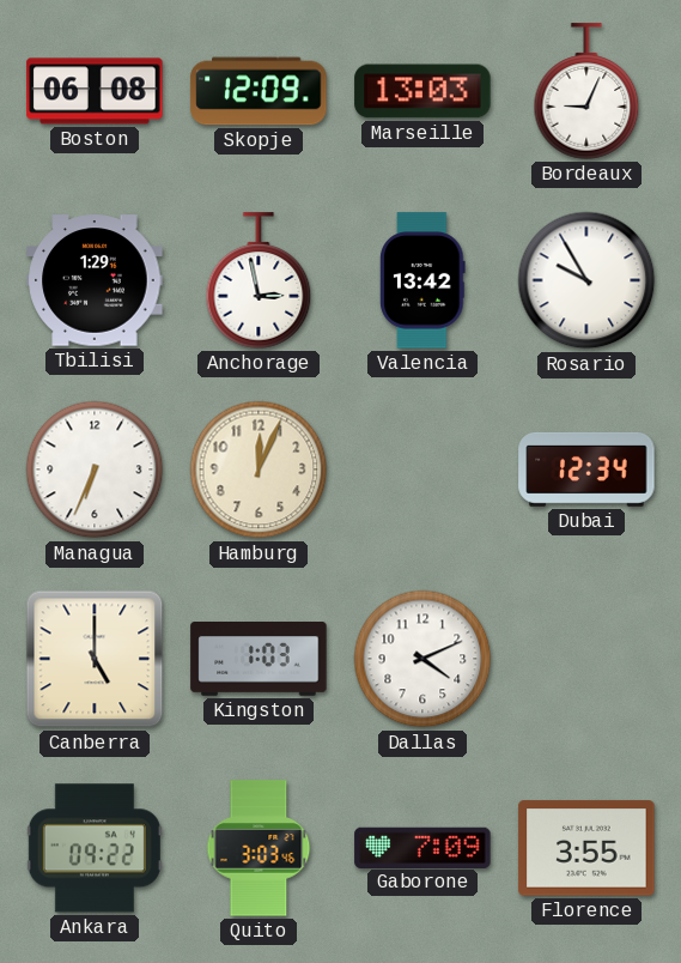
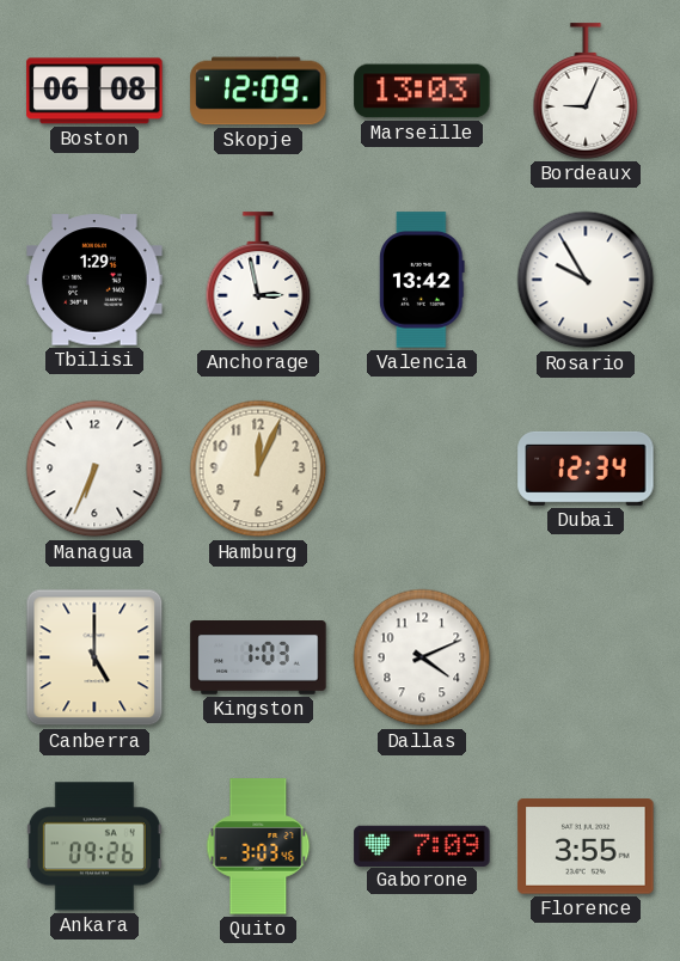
Ankara: 09:22 -> 09:26 (94, 846)
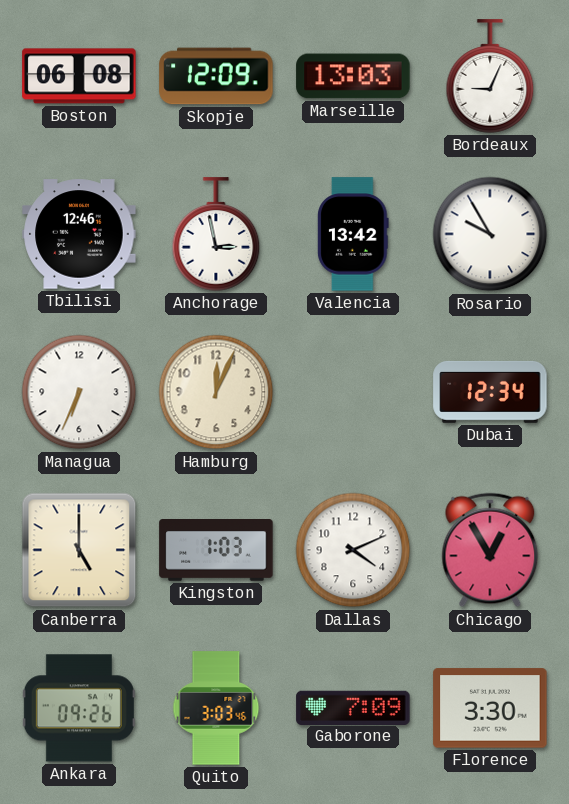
Tbilisi: 1:29 -> 12:46 (79, 234)
Chicago: none -> 12:55 (490, 550)
Florence: 3:55 -> 3:30 (490, 708)
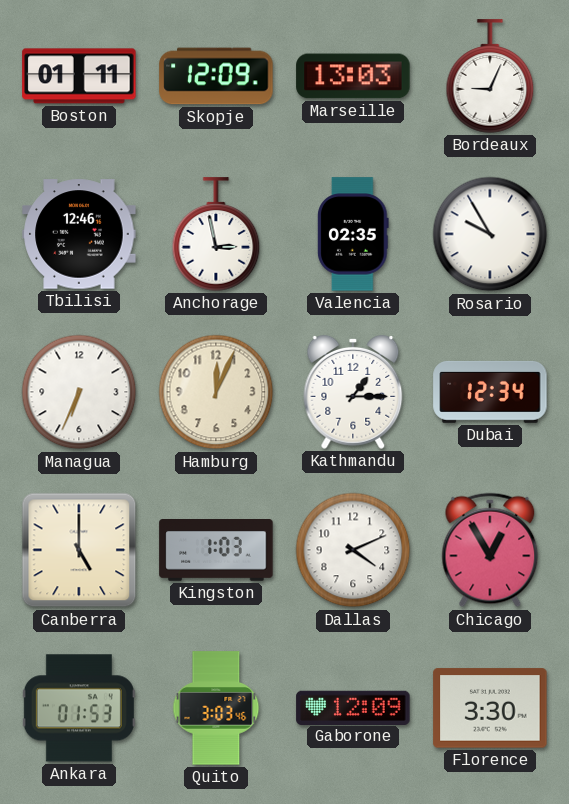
Boston: 06:08 -> 01:11 (79, 76)
Valencia: 13:42 -> 02:35 (353, 234)
Kathmandu: none -> 1:15 (353, 392)
Ankara: 09:26 -> 01:53 (79, 708)
Gaborone: 7:09 -> 12:09 (353, 707)
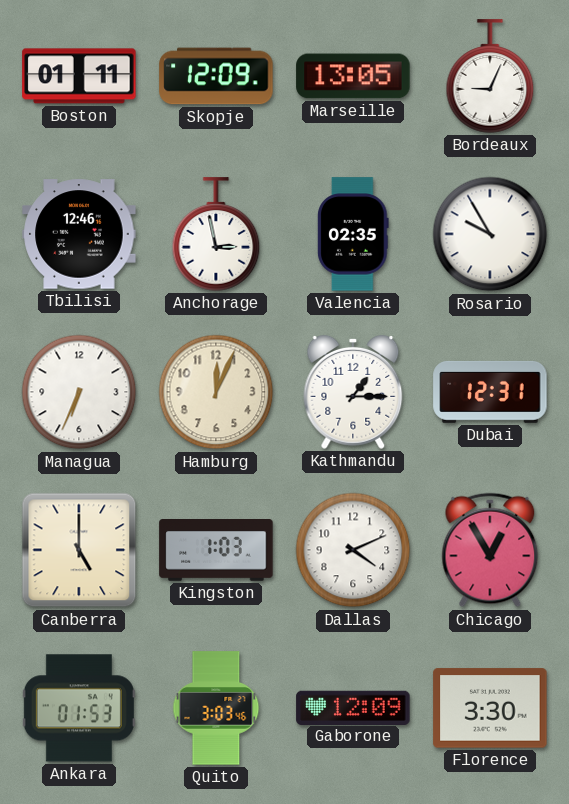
Marseille: 13:03 -> 13:05 (353, 76)
Dubai: 12:34 -> 12:31 (490, 392)
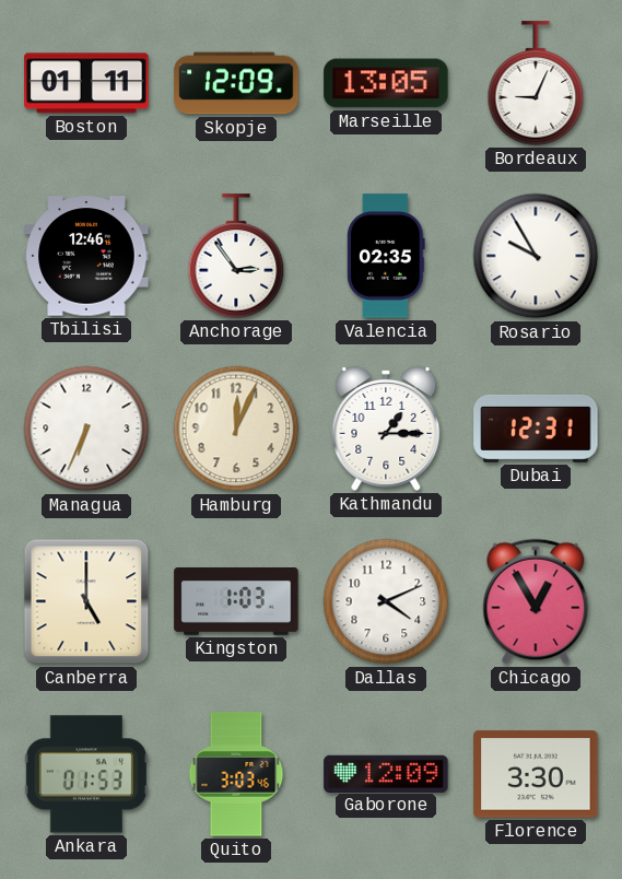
Anchorage: 2:58 -> 2:54 (236, 256)
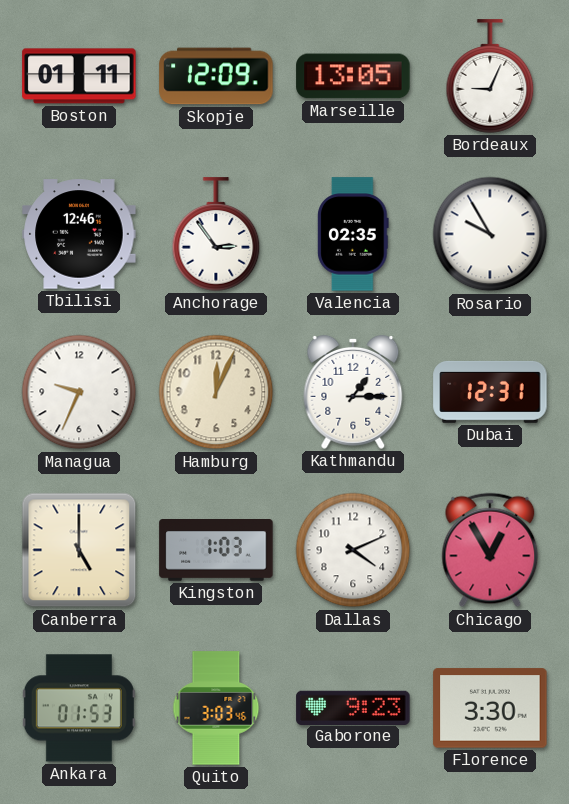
Managua: 6:34 -> 9:34 (79, 392)
Gaborone: 12:09 -> 9:23 (353, 707)
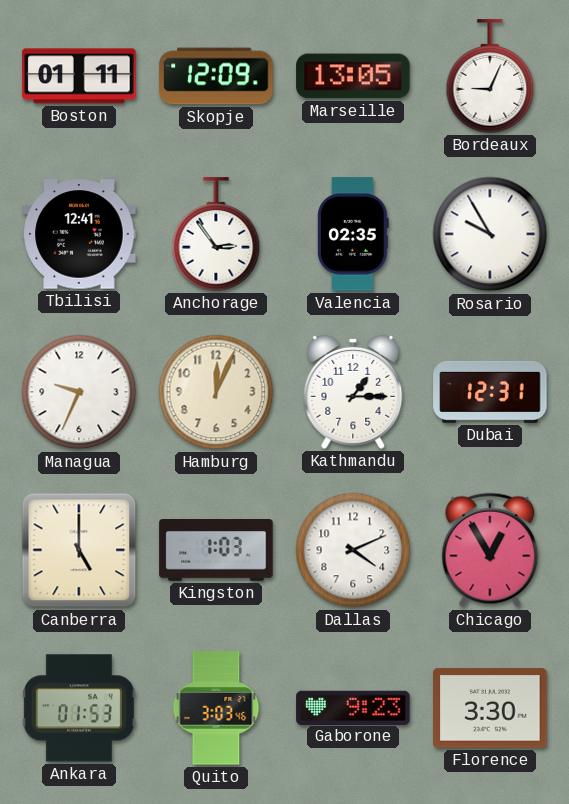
Tbilisi: 12:46 -> 12:41 (79, 234)
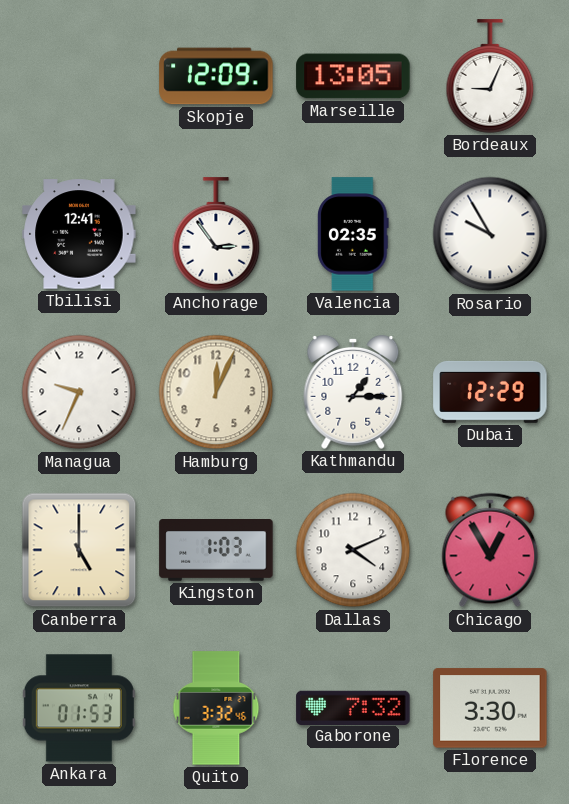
Boston: 01:11 -> none (79, 76)
Dubai: 12:31 -> 12:29 (490, 392)
Quito: 3:03 -> 3:32 (216, 708)
Gaborone: 9:23 -> 7:32 (353, 707)
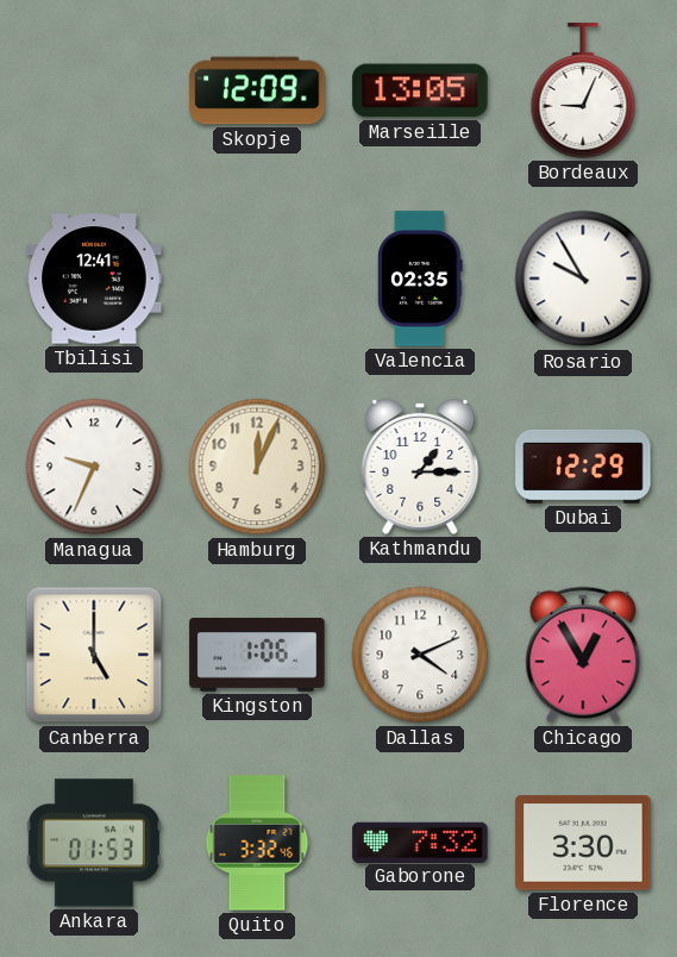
Anchorage: 2:54 -> none (216, 234)
Kingston: 1:03 -> 1:06 (257, 656)
